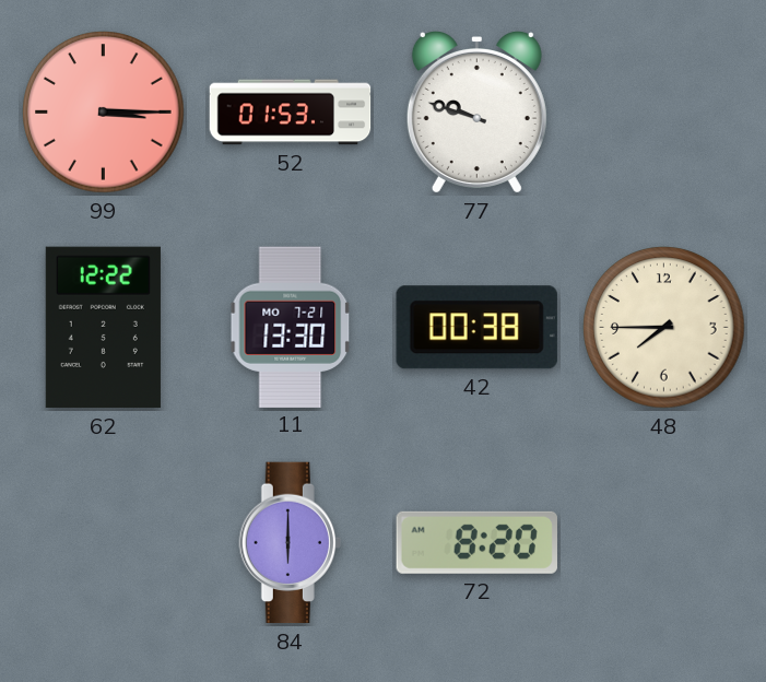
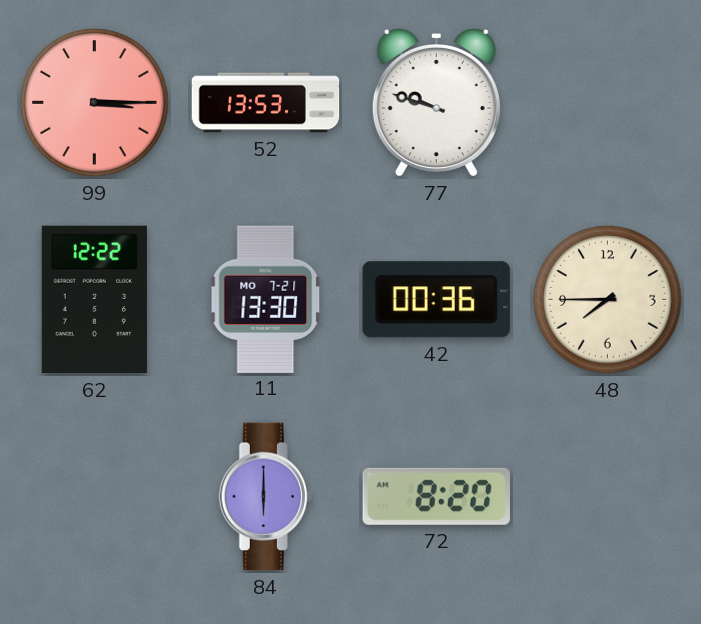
52: 01:53 -> 13:53 (266, 103)
42: 00:38 -> 00:36 (436, 300)
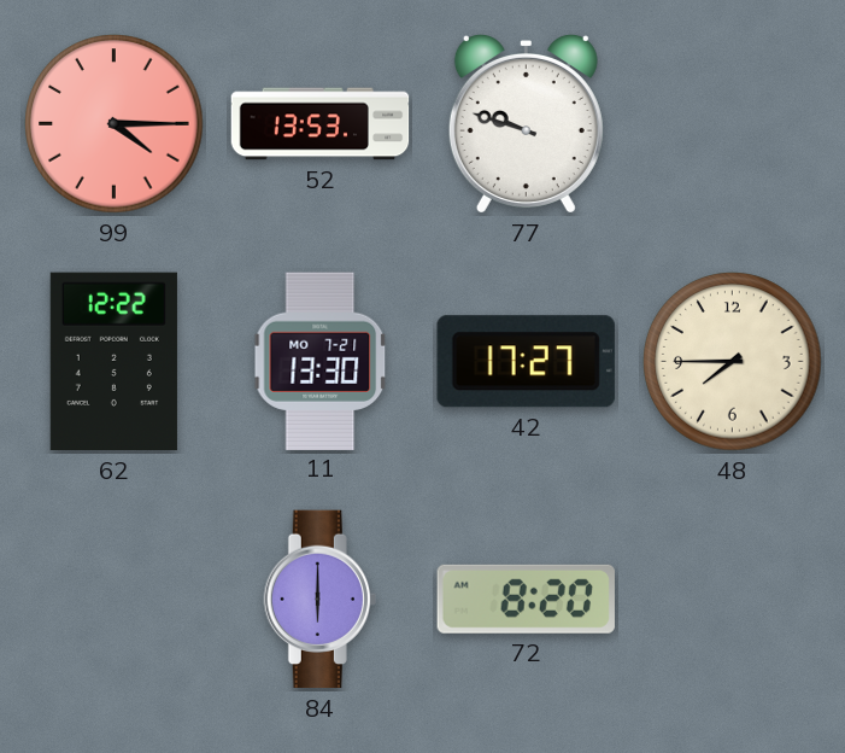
99: 3:15 -> 4:15 (115, 124)
42: 00:36 -> 17:27 (526, 362)
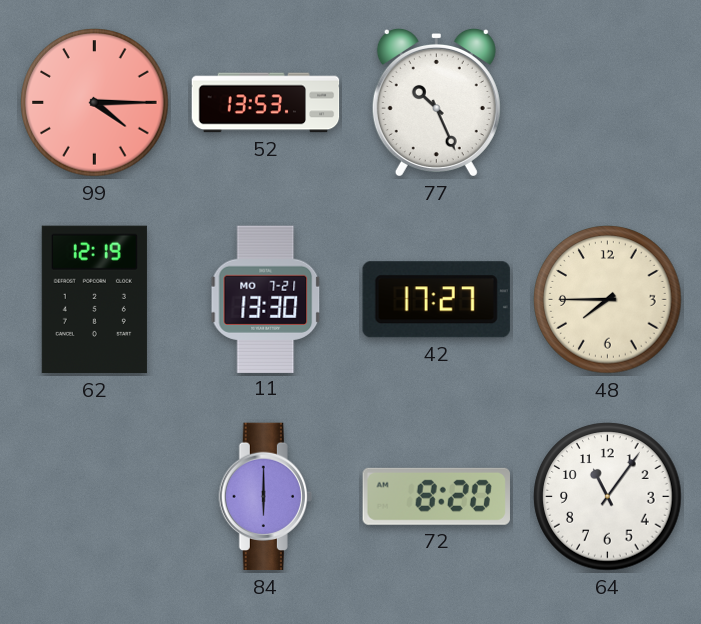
77: 9:48 -> 10:26 (436, 102)
62: 12:22 -> 12:19 (94, 300)
64: none -> 11:06 (608, 497)
